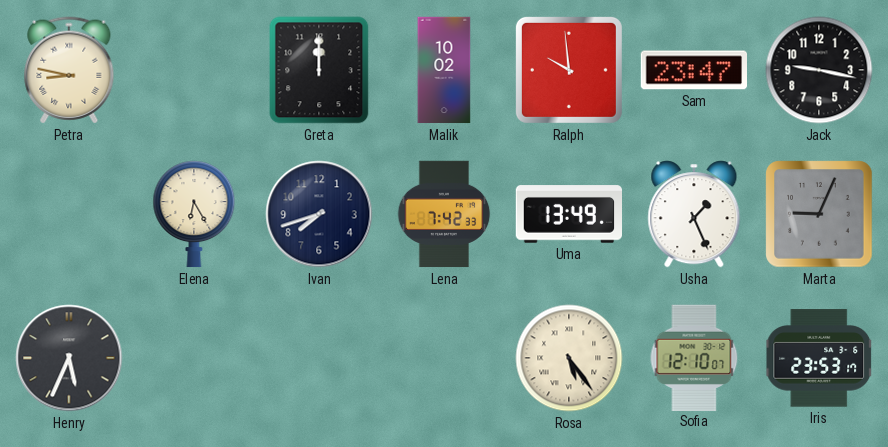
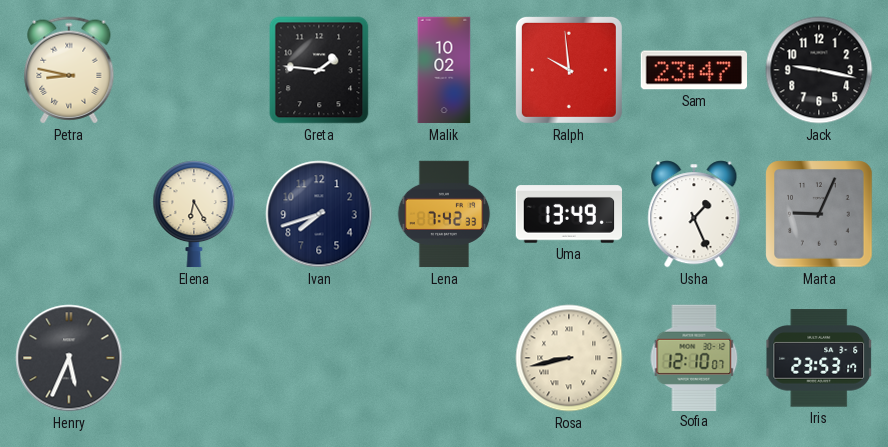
Greta: 12:00 -> 1:46 (319, 70)
Rosa: 5:24 -> 8:43 (569, 358)
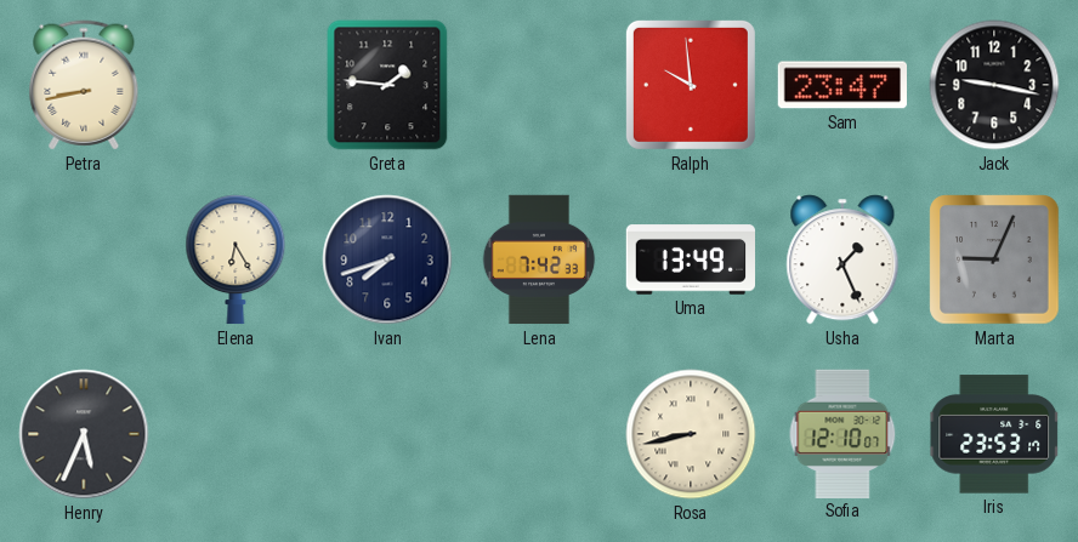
Petra: 8:47 -> 8:43 (84, 85)
Malik: 10:02 -> none (444, 70)
